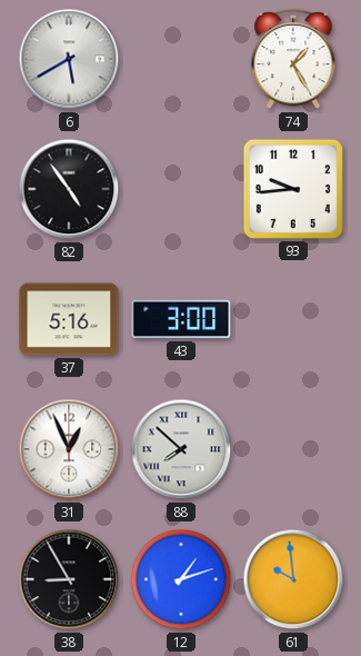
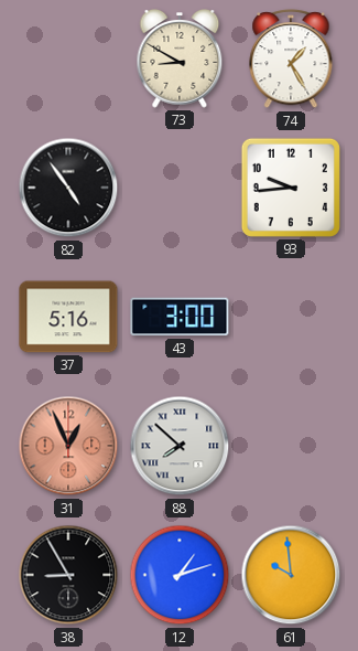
6: 5:40 -> none (69, 59)
73: none -> 8:50 (180, 60)
31 dial: white -> salmon (68, 446)
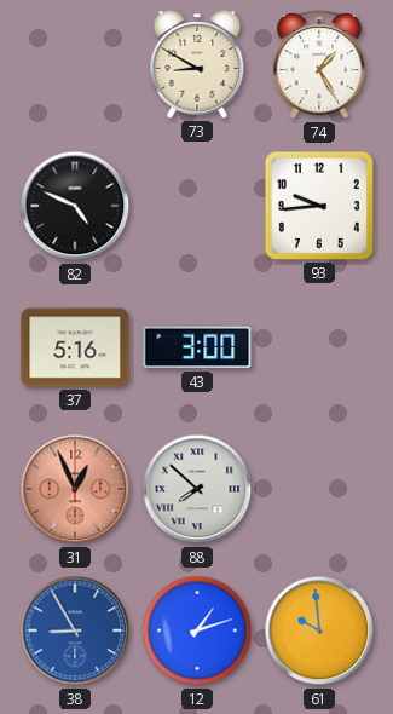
82: 4:54 -> 4:49 (75, 206)
38 dial: black -> blue (75, 630)
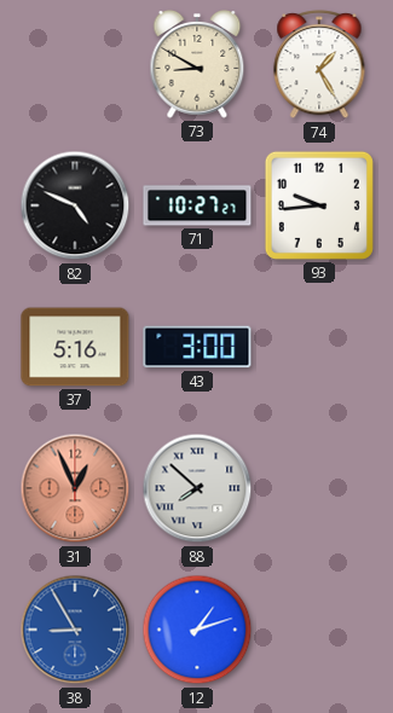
71: none -> 10:27 (197, 205)
61: 9:59 -> none (319, 630)
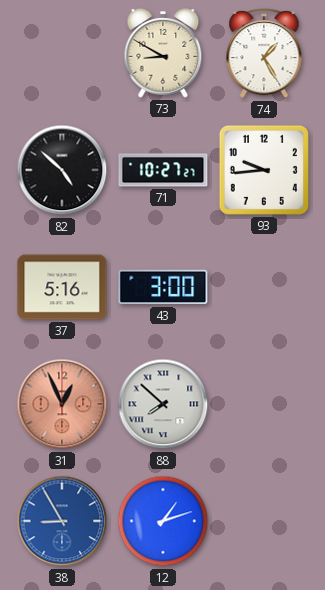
82: 4:49 -> 4:52 (62, 170)
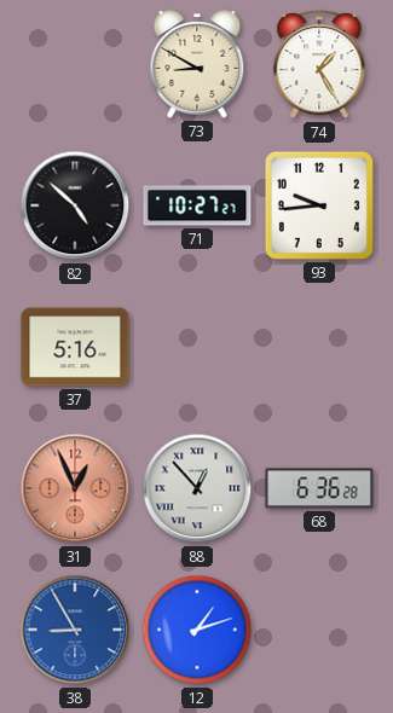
43: 3:00 -> none (163, 287)
88: 7:52 -> 12:53 (197, 488)
68: none -> 6:36 (319, 488)
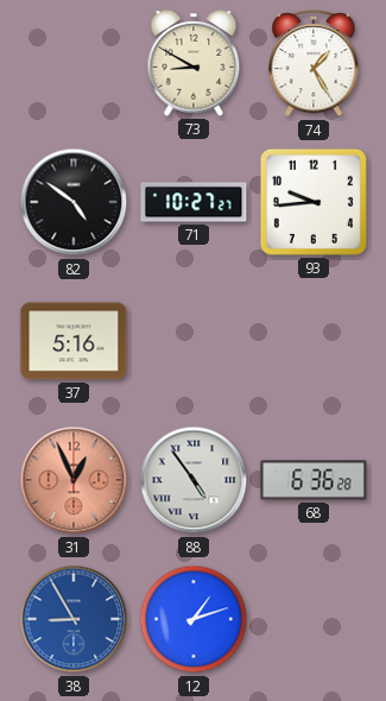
82: 4:52 -> 4:51 (74, 202)
88: 12:53 -> 4:54 (194, 480)
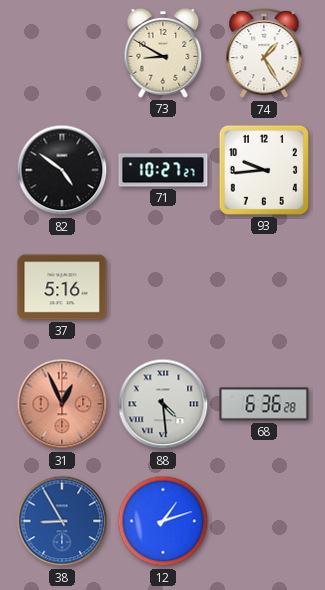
88: 4:54 -> 4:29 (163, 404)
